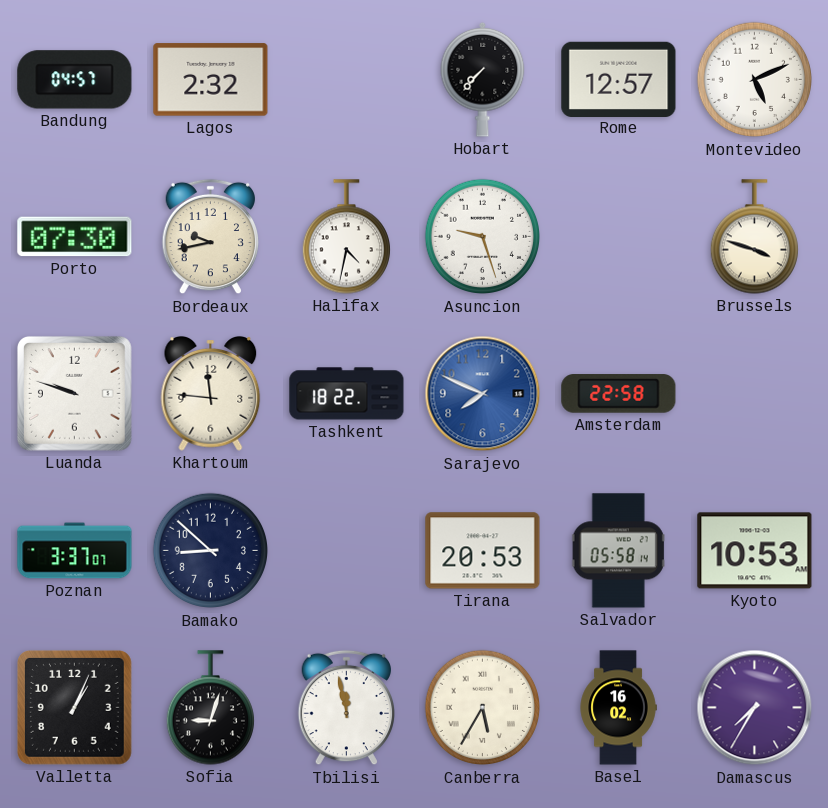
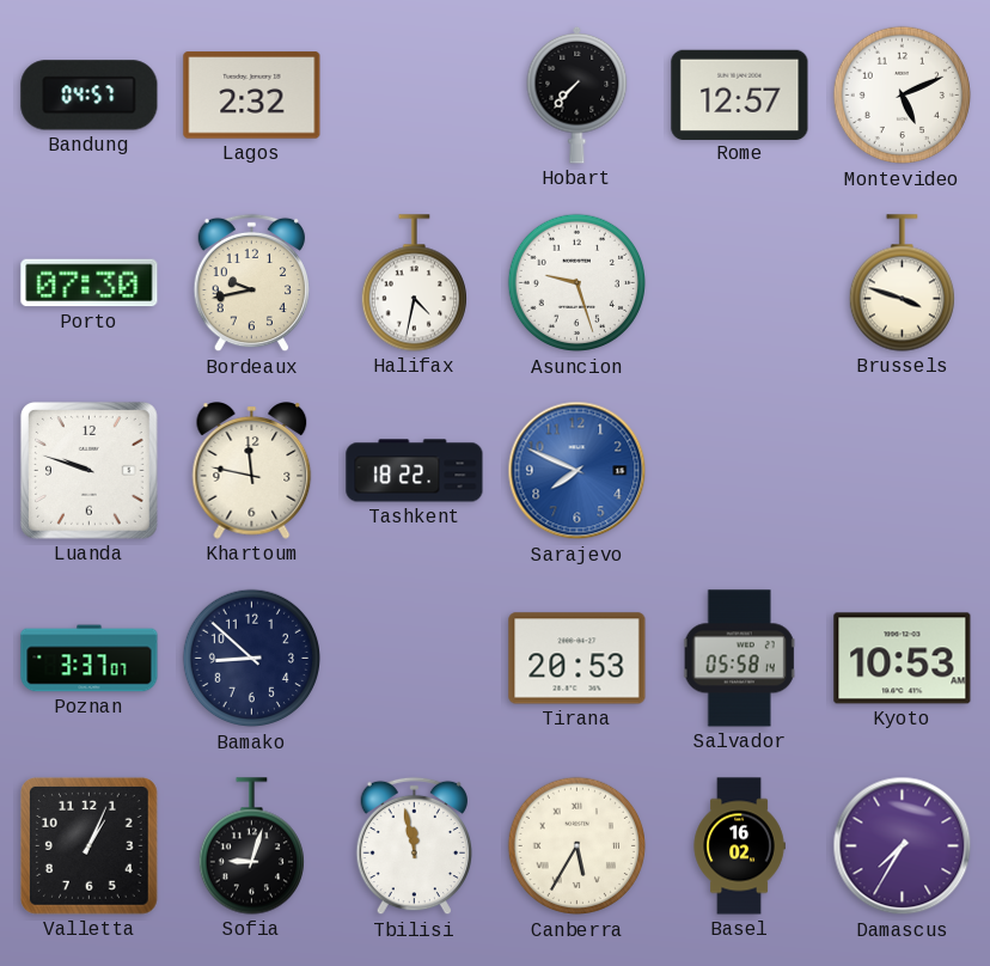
Khartoum: 11:46 -> 11:47 (252, 471)
Amsterdam: 22:58 -> none (619, 394)
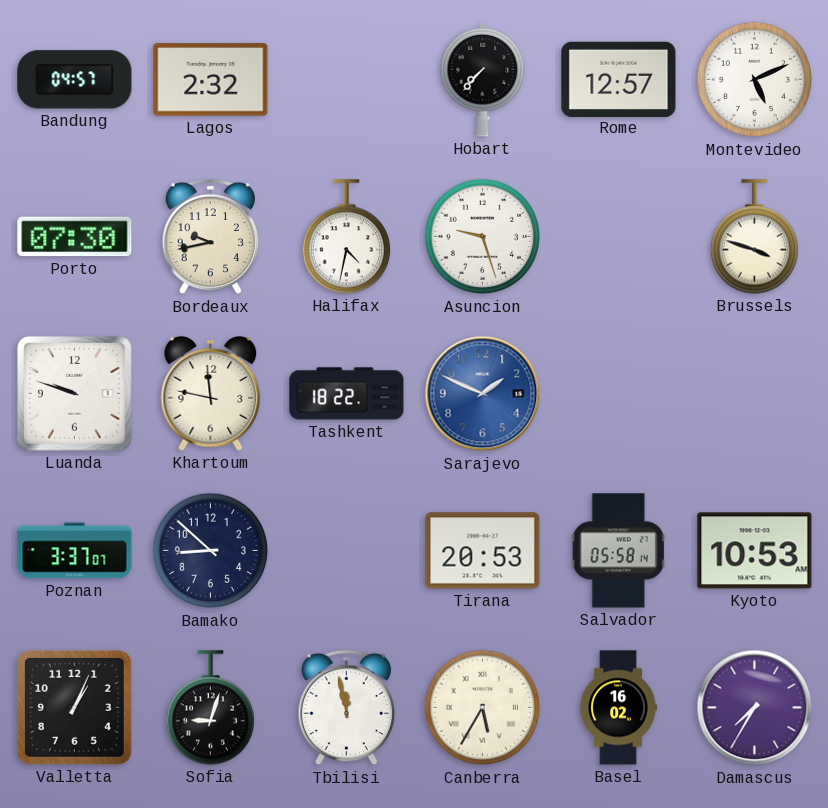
Sarajevo: 7:49 -> 1:49 (483, 394)
